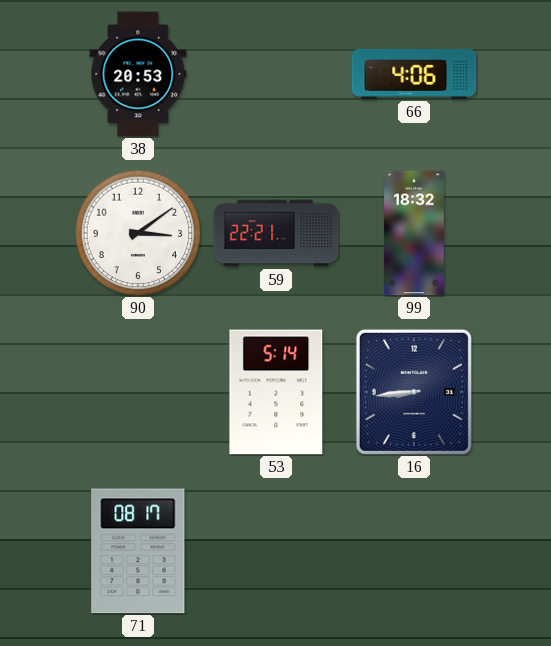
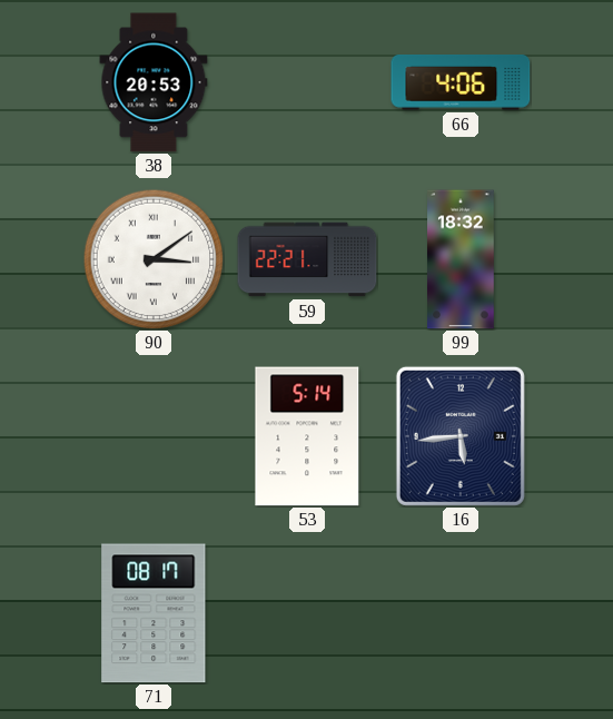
90 numerals: Arabic -> Roman (154, 259)
16: 8:44 -> 5:44 (461, 436)
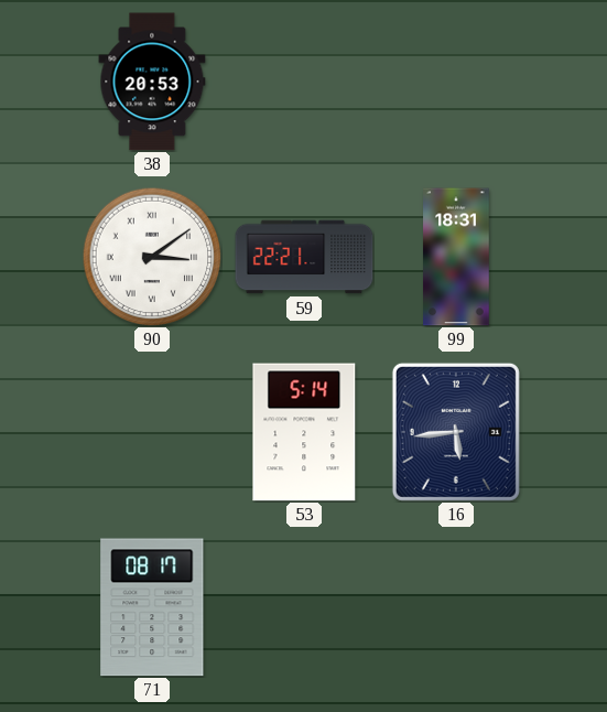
66: 4:06 -> none (461, 83)
99: 18:32 -> 18:31 (456, 257)
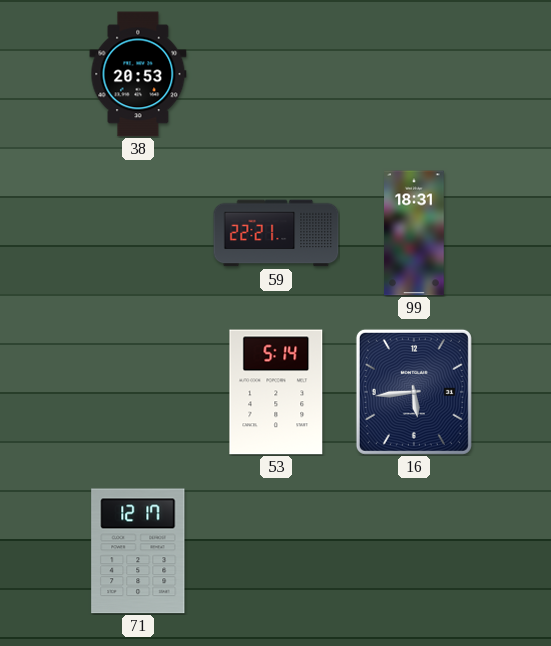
90: 3:09 -> none (152, 257)
71: 08:17 -> 12:17 (138, 551)
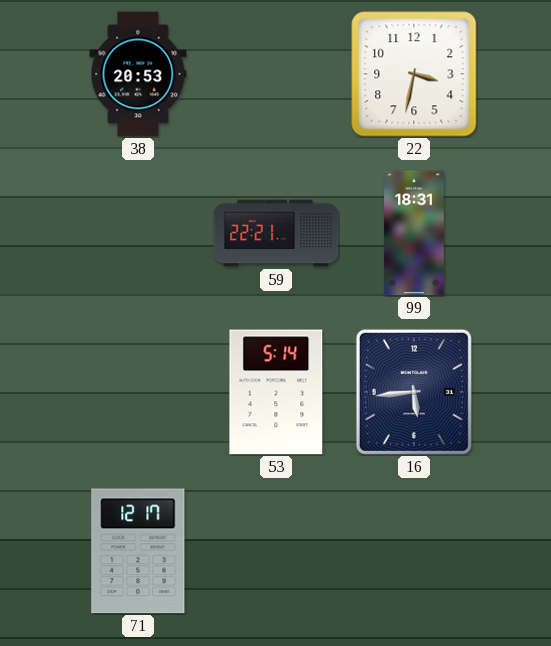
22: none -> 3:32 (414, 74)
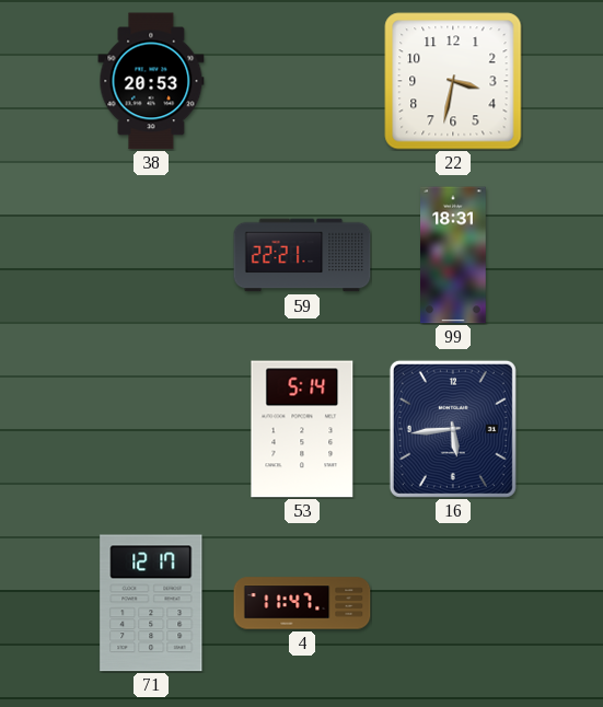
4: none -> 11:47 (302, 603)
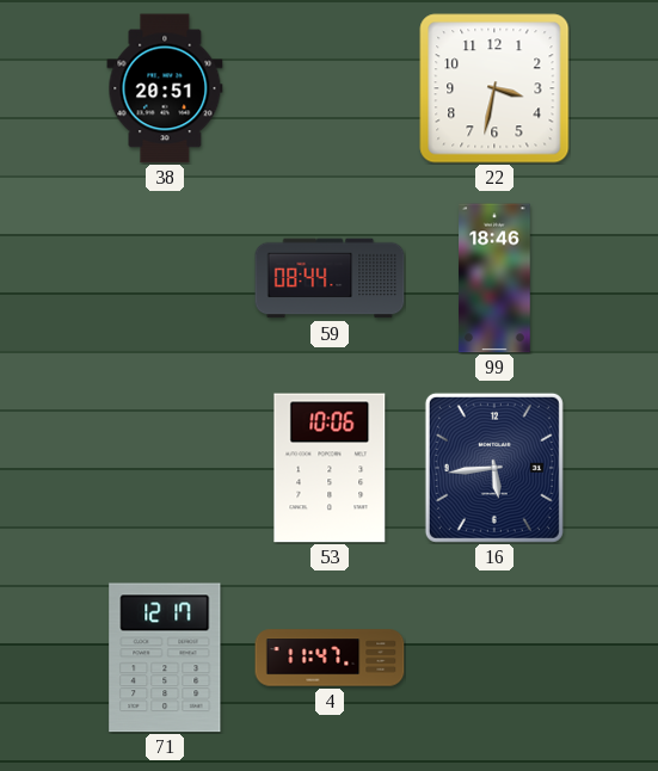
38: 20:53 -> 20:51 (165, 88)
59: 22:21 -> 08:44 (330, 278)
99: 18:31 -> 18:46 (494, 278)
53: 5:14 -> 10:06 (330, 468)
